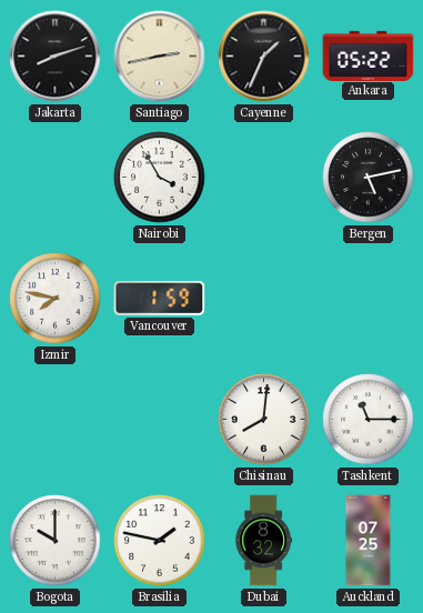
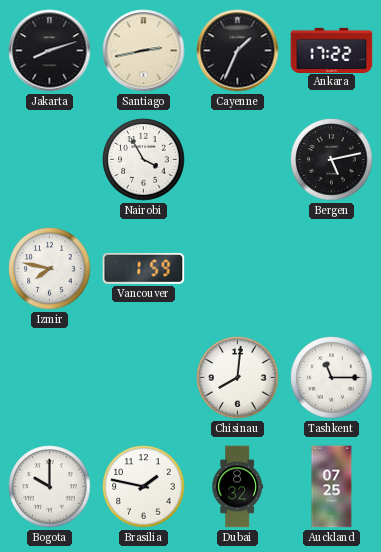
Ankara: 05:22 -> 17:22 (332, 50)
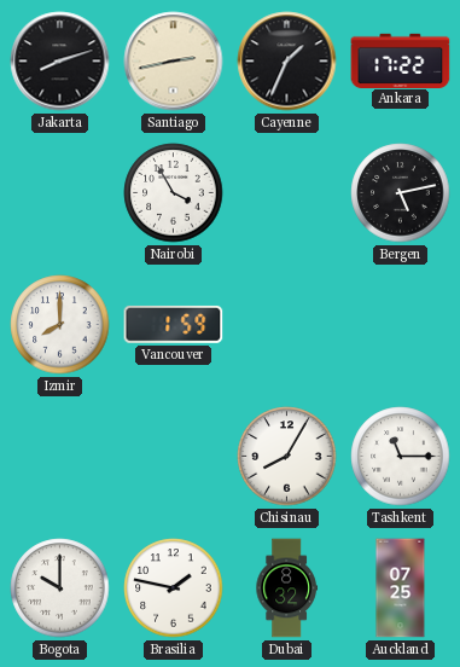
Izmir: 7:47 -> 8:00 (60, 325)
Chisinau: 8:01 -> 8:05 (287, 457)
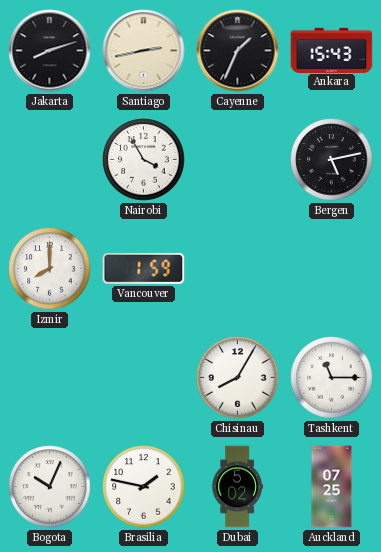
Ankara: 17:22 -> 15:43 (332, 50)
Bogota: 10:00 -> 10:04 (50, 487)
Dubai: 8:32 -> 5:02 (237, 487)
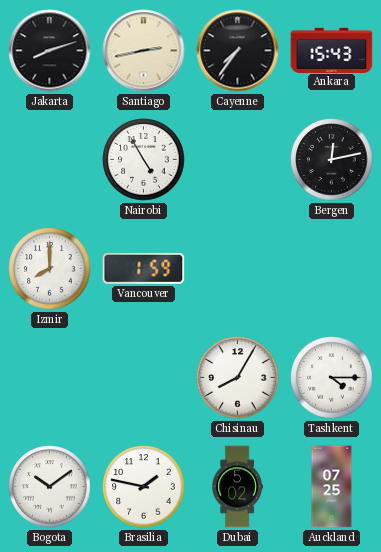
Cayenne: 1:34 -> 7:36 (238, 51)
Nairobi: 3:55 -> 4:55 (144, 160)
Bergen: 5:13 -> 12:13 (332, 160)
Tashkent: 11:15 -> 4:15 (332, 378)
Bogota: 10:04 -> 10:09 (50, 487)
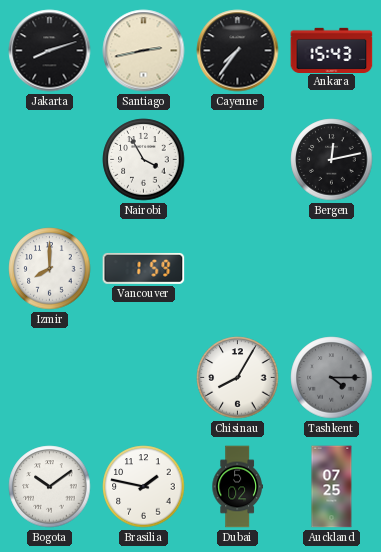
Nairobi: 4:55 -> 3:55 (144, 160)
Tashkent dial: white -> grey (332, 378)
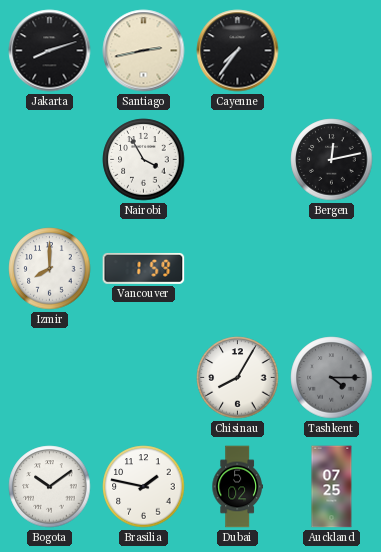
Ankara: 15:43 -> none (332, 50)
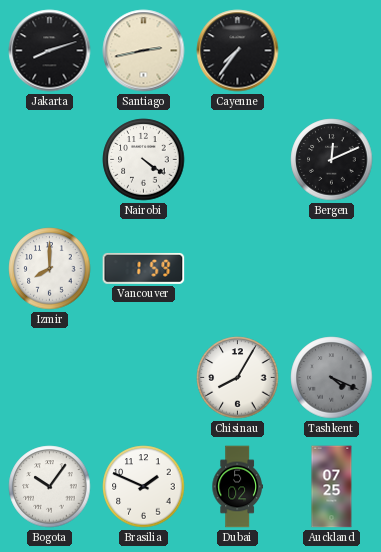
Nairobi: 3:55 -> 4:21 (144, 160)
Bergen: 12:13 -> 12:11 (332, 160)
Tashkent: 4:15 -> 4:19 (332, 378)
Bogota: 10:09 -> 10:06 (50, 487)
Brasilia: 1:47 -> 1:49 (144, 487)
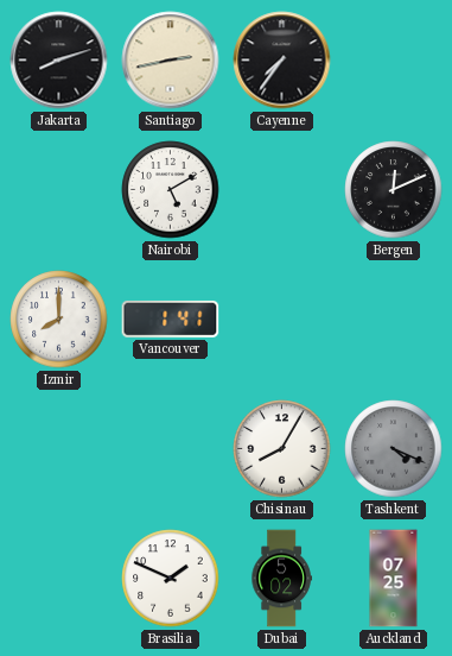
Nairobi: 4:21 -> 5:10 (171, 190)
Vancouver: 1:59 -> 1:41 (171, 318)
Bogota: 10:06 -> none (50, 487)
